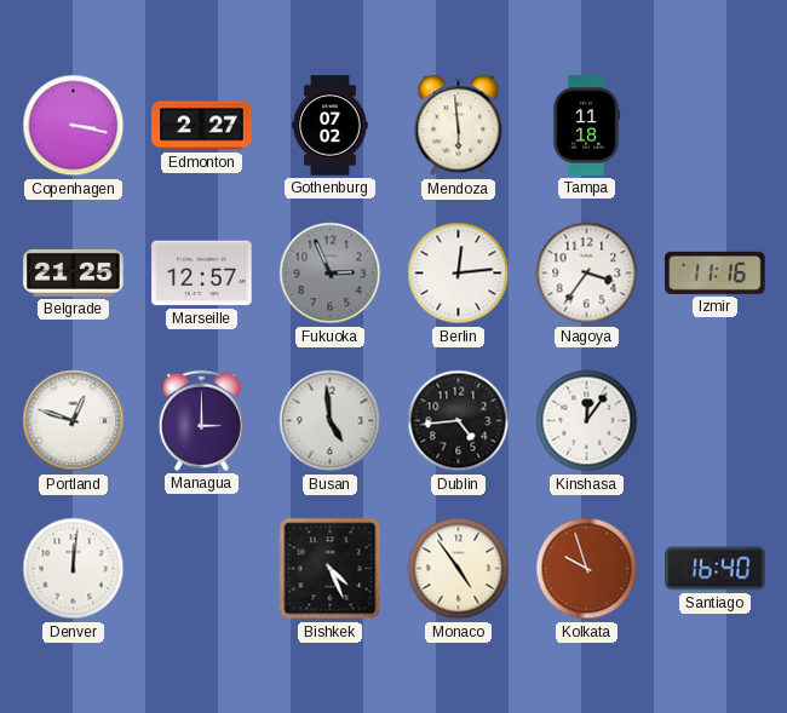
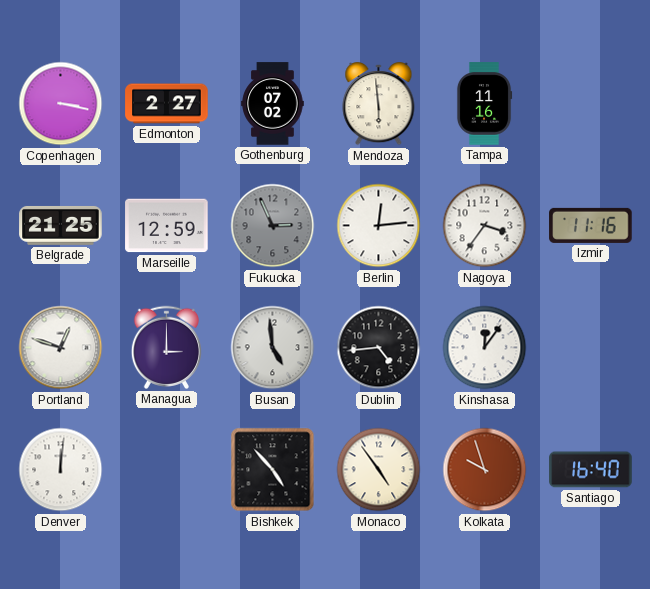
Tampa: 11:18 -> 11:16 (484, 104)
Marseille: 12:57 -> 12:59 (167, 226)
Bishkek: 4:26 -> 4:53 (273, 470)
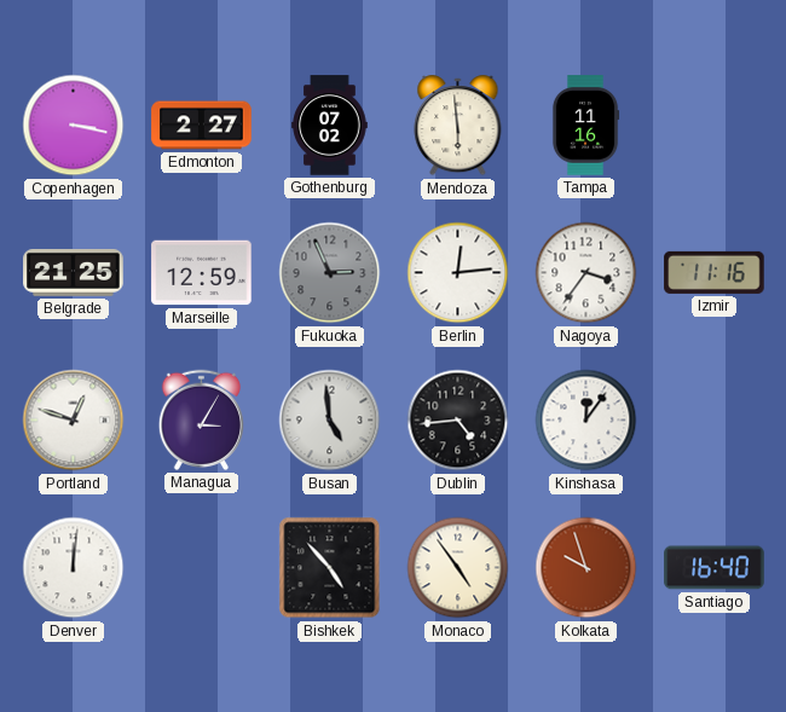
Managua: 3:00 -> 3:05 (201, 419)
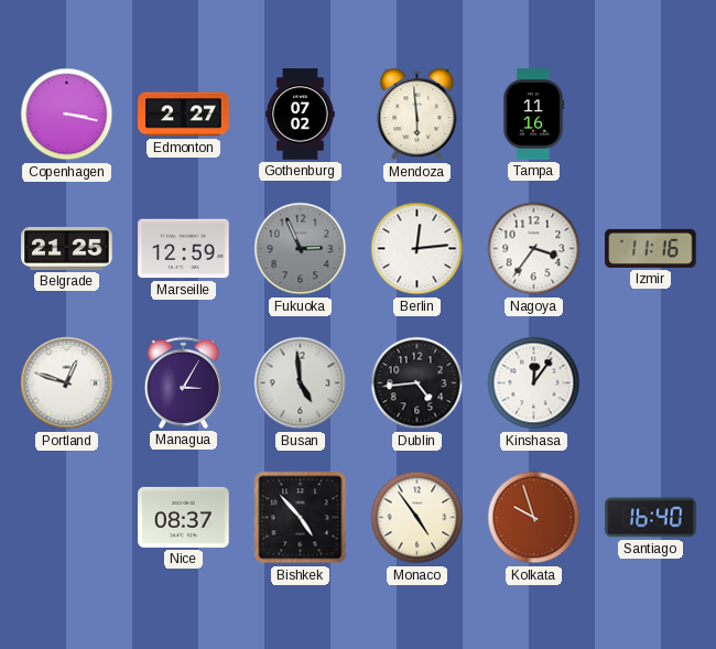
Denver: 12:01 -> none (74, 568)
Nice: none -> 08:37 (184, 517)
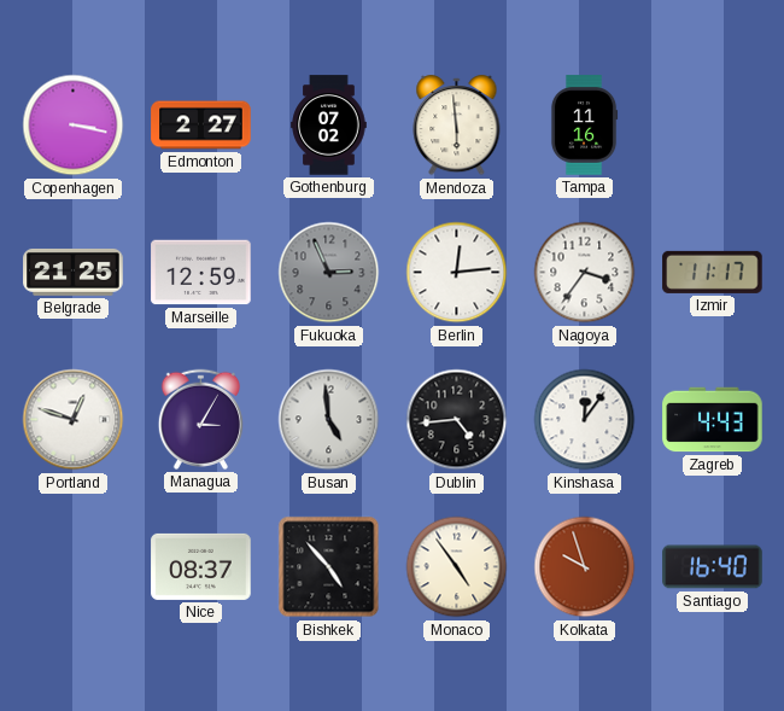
Izmir: 11:16 -> 11:17 (713, 272)
Zagreb: none -> 4:43 (713, 420)
